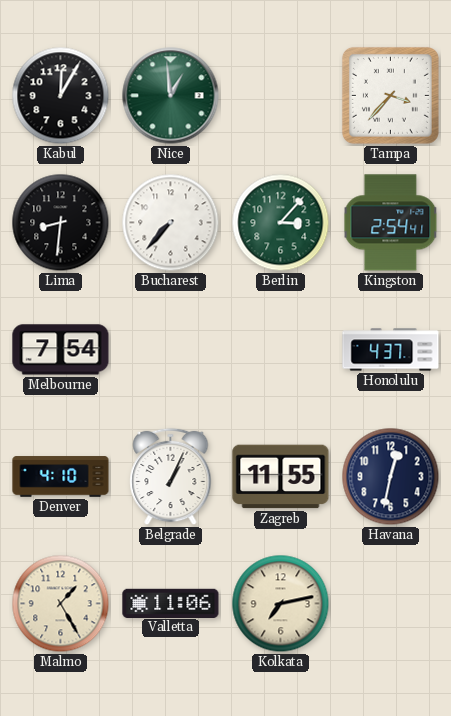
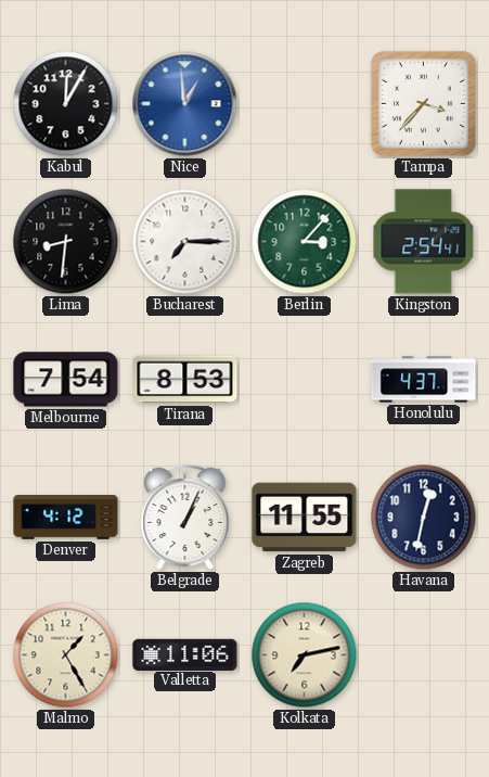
Nice dial: green -> blue (185, 104)
Bucharest: 7:37 -> 7:15 (185, 242)
Tirana: none -> 8:53 (185, 380)
Denver: 4:10 -> 4:12 (66, 518)
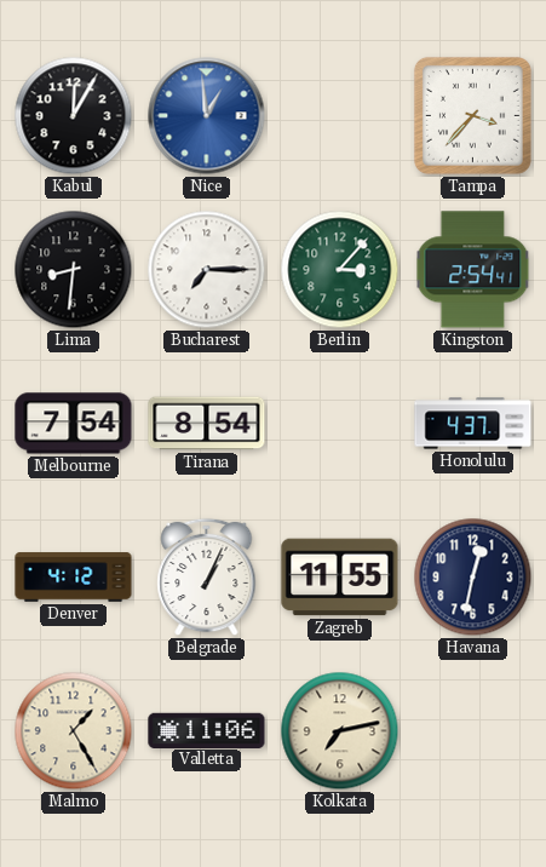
Tirana: 8:53 -> 8:54 (207, 424)
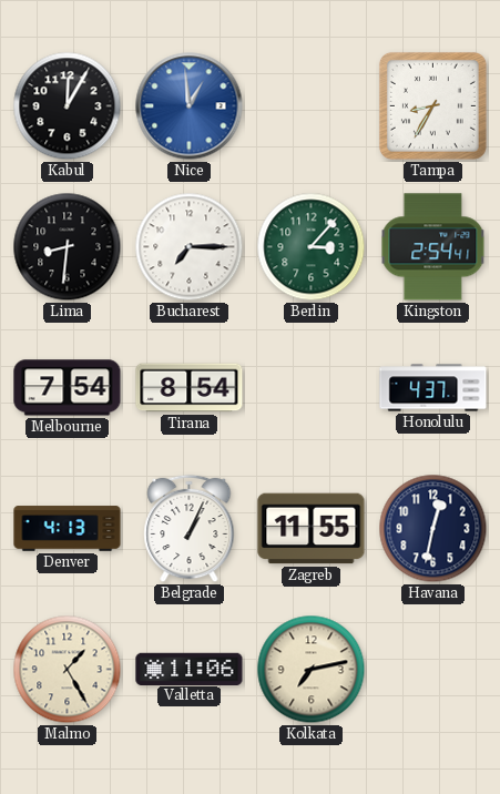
Tampa: 3:37 -> 8:35 (432, 105)
Denver: 4:12 -> 4:13 (68, 529)
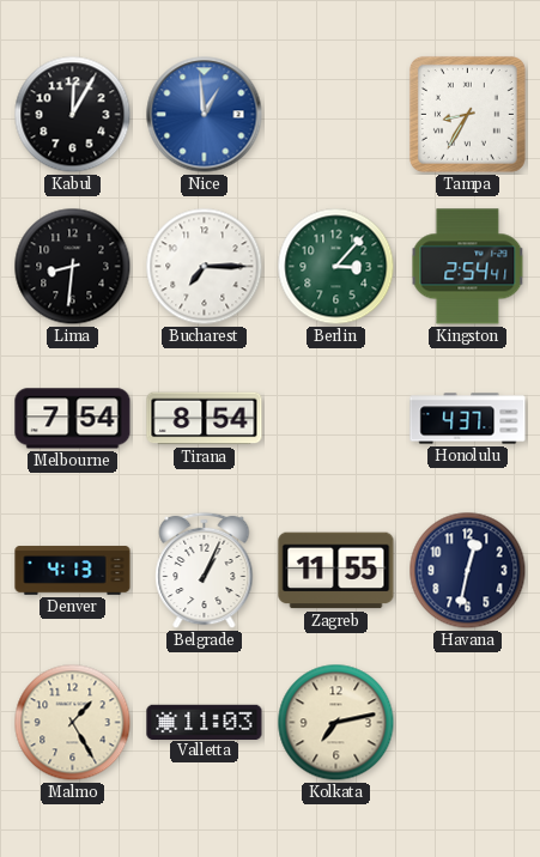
Valletta: 11:06 -> 11:03 (205, 722)
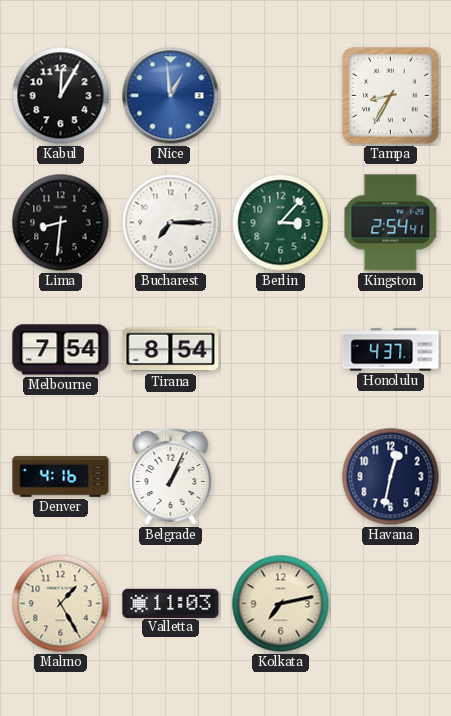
Denver: 4:13 -> 4:16 (61, 477)
Zagreb: 11:55 -> none (336, 571)
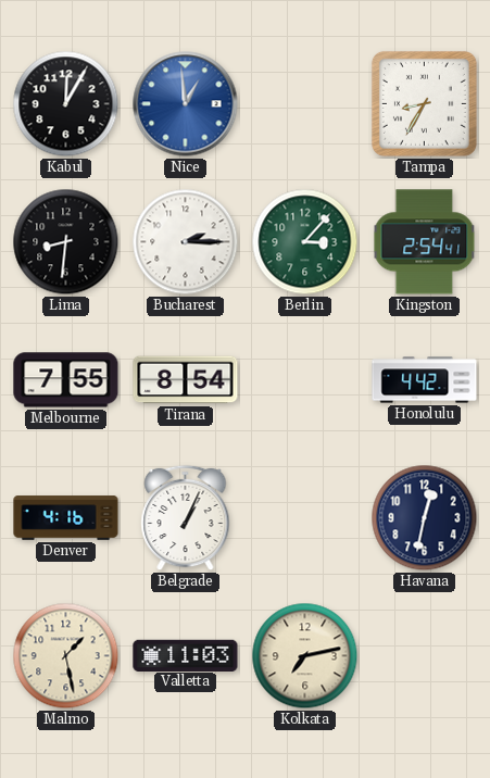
Bucharest: 7:15 -> 2:15 (186, 242)
Melbourne: 7:54 -> 7:55 (66, 380)
Honolulu: 4:37 -> 4:42 (425, 380)
Malmo: 1:25 -> 1:28 (66, 656)
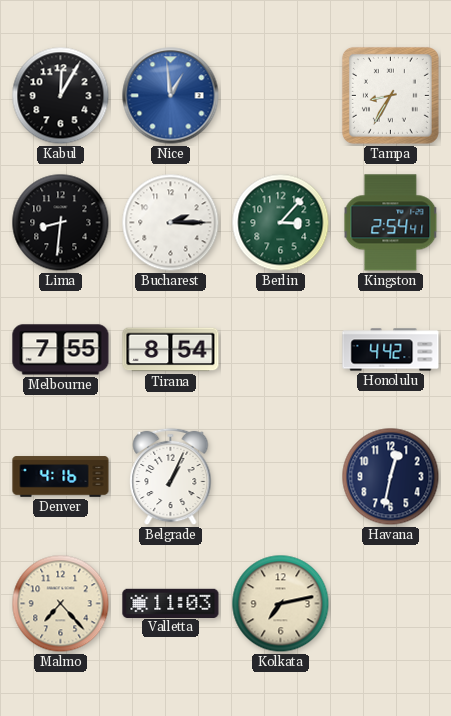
Malmo: 1:28 -> 7:23 (61, 604)
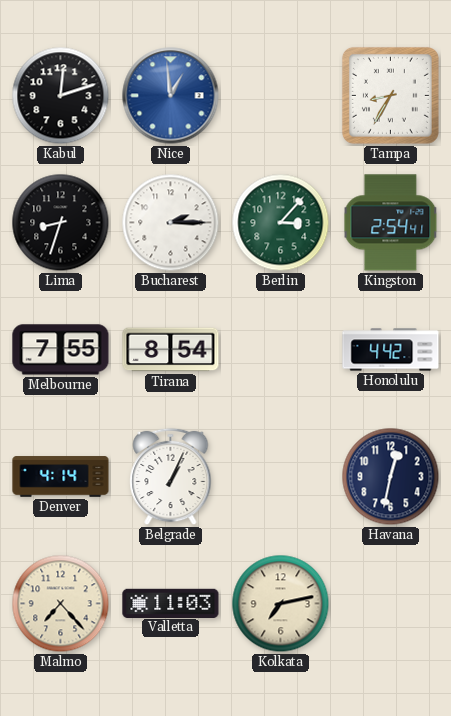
Kabul: 12:05 -> 12:12 (61, 96)
Lima: 8:31 -> 8:33 (61, 223)
Denver: 4:16 -> 4:14 (61, 477)
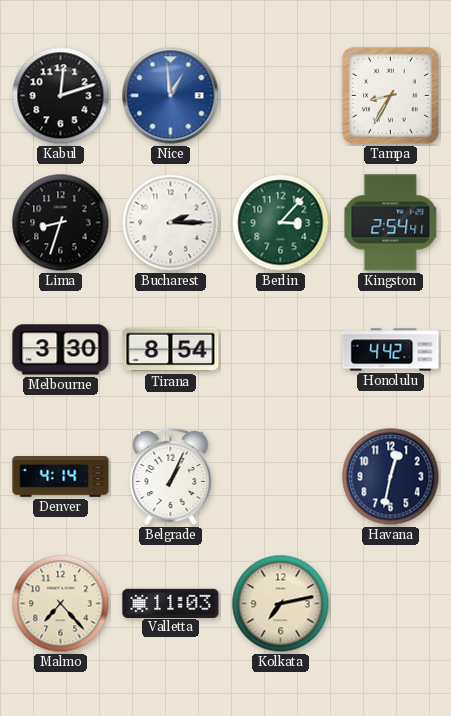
Melbourne: 7:55 -> 3:30 (61, 350)
